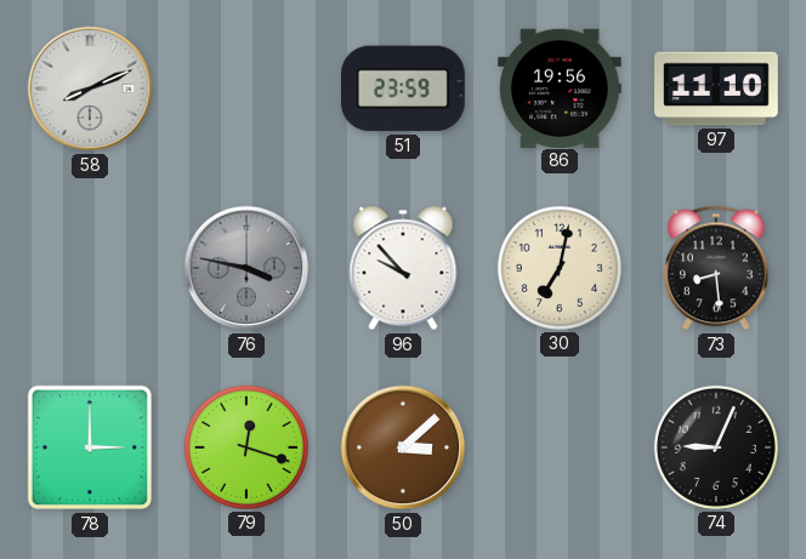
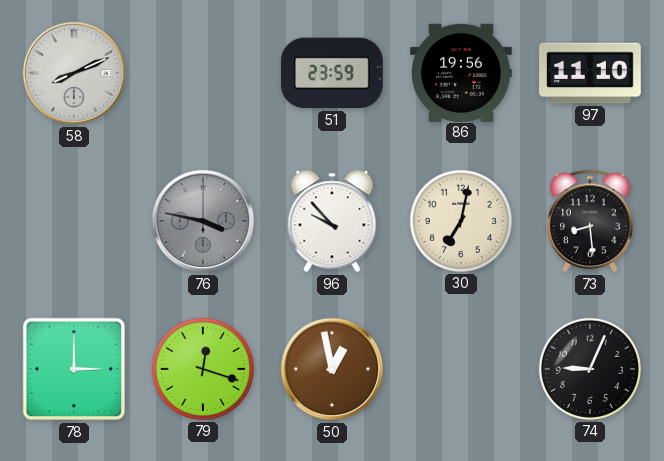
50: 3:08 -> 12:58 (332, 369)
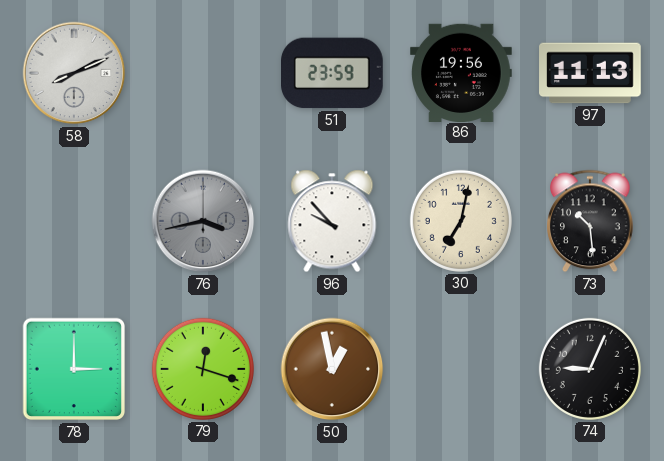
97: 11:10 -> 11:13 (590, 73)
76: 3:47 -> 3:43 (203, 221)
73: 8:29 -> 10:29 (591, 221)
